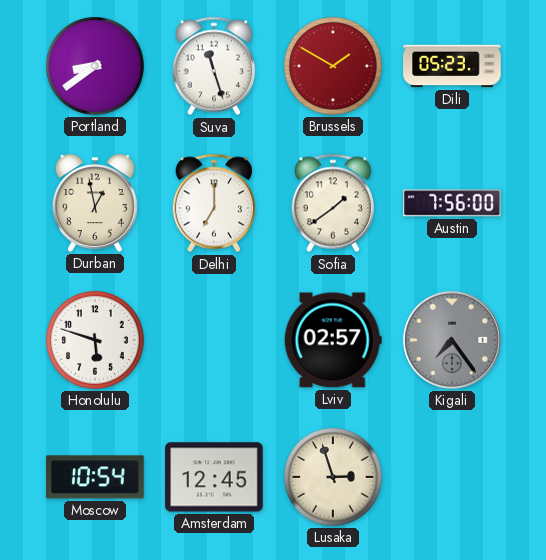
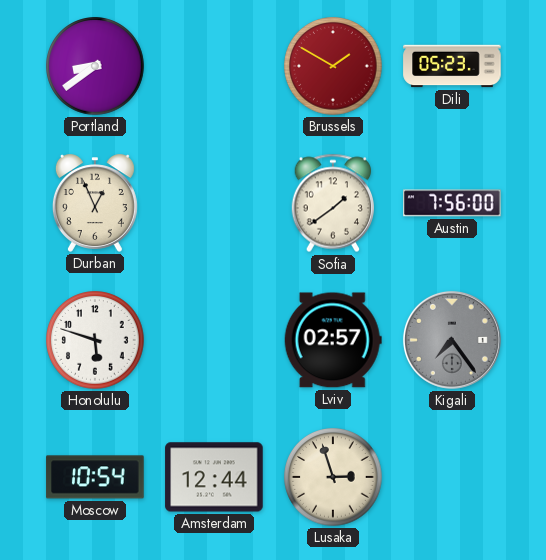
Suva: 11:27 -> none (213, 66)
Durban: 12:58 -> 12:56 (95, 203)
Delhi: 7:00 -> none (213, 203)
Amsterdam: 12:45 -> 12:44 (214, 477)
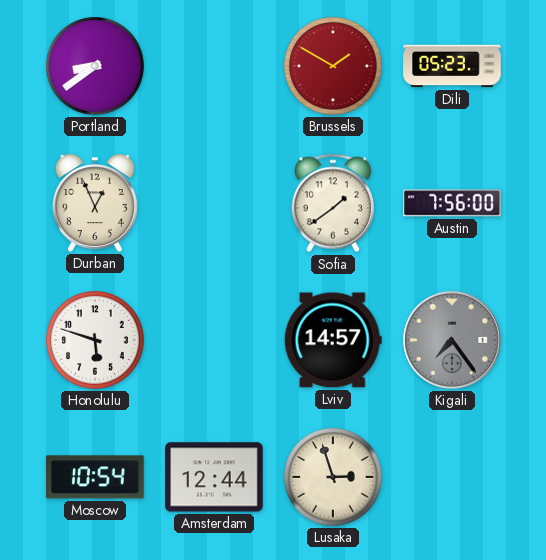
Lviv: 02:57 -> 14:57 (333, 340)
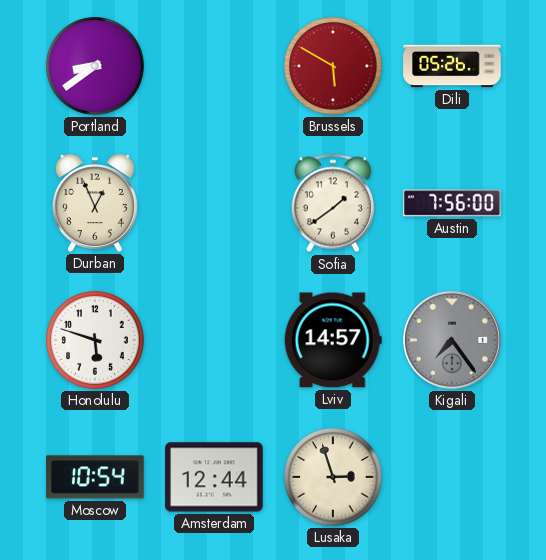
Brussels: 1:50 -> 5:50 (333, 66)
Dili: 05:23 -> 05:26 (452, 66)
